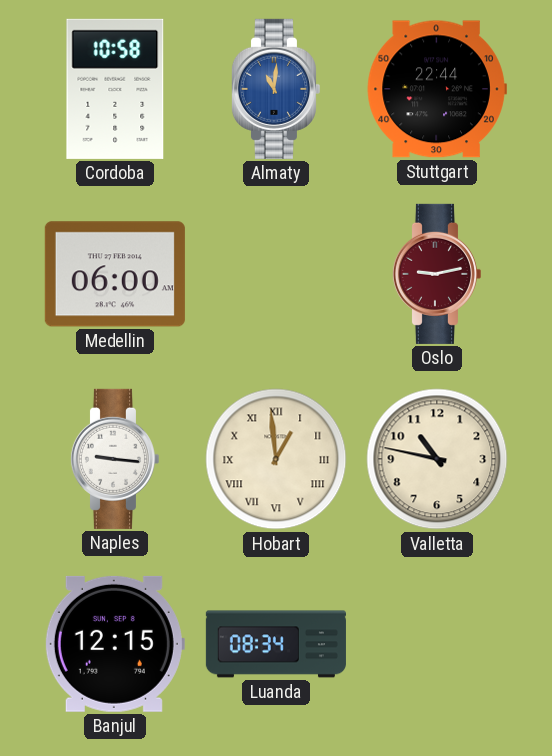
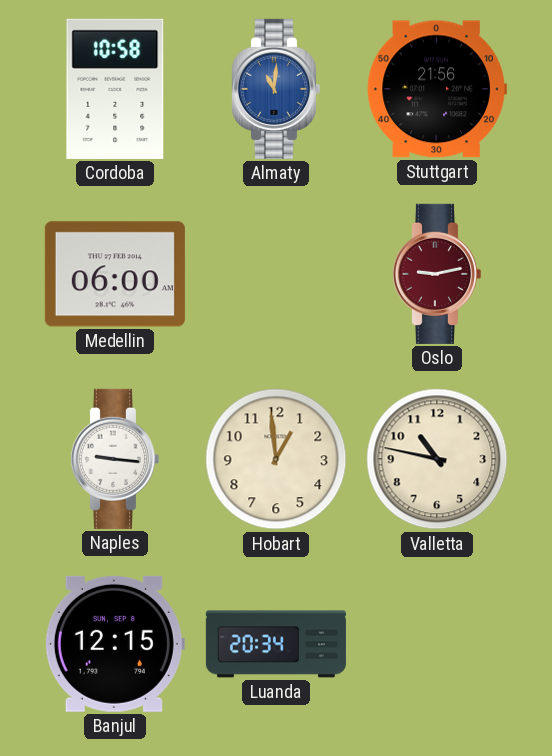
Stuttgart: 22:44 -> 21:56 (437, 89)
Hobart numerals: Roman -> Arabic (276, 459)
Luanda: 08:34 -> 20:34 (276, 644)
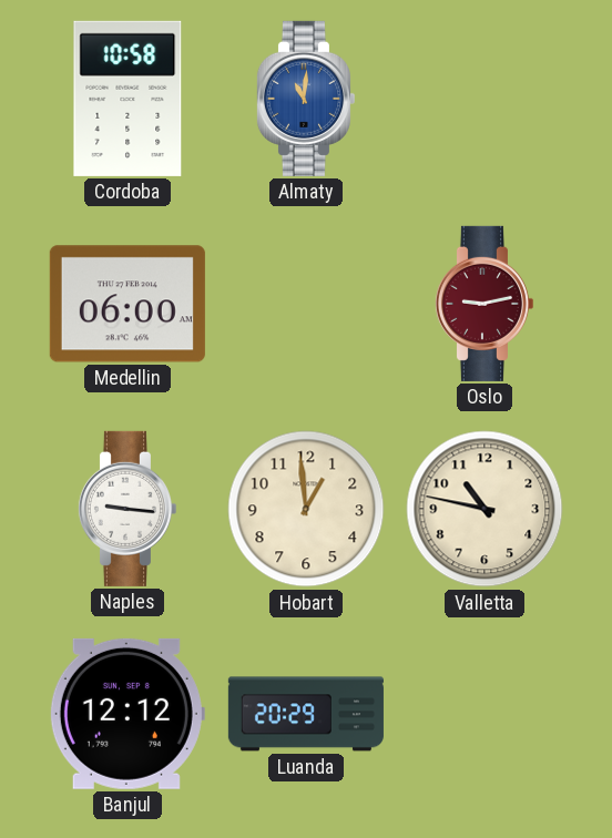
Stuttgart: 21:56 -> none (437, 89)
Banjul: 12:15 -> 12:12 (126, 714)
Luanda: 20:34 -> 20:29 (306, 714)
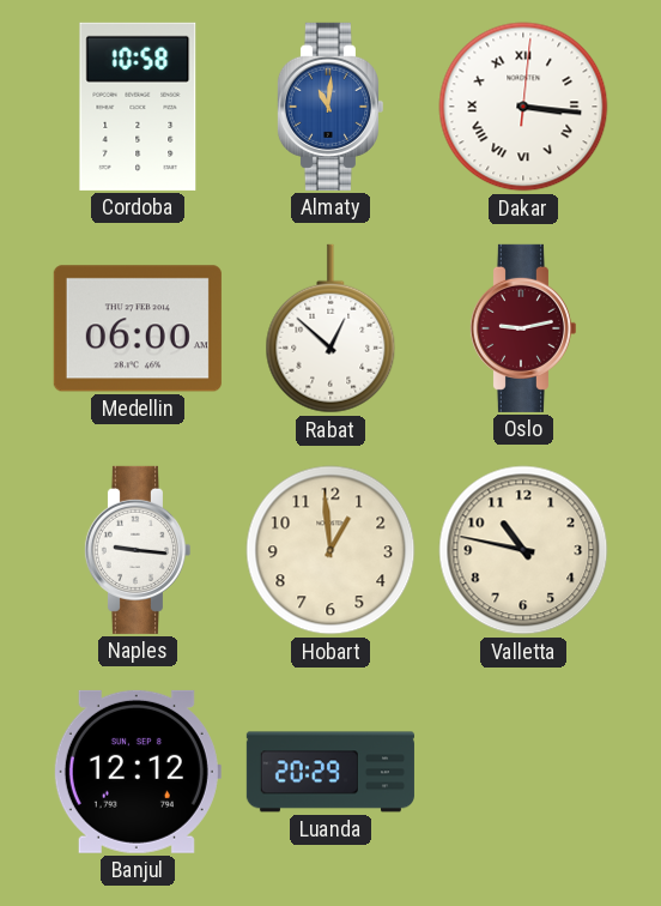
Dakar: none -> 3:16 (523, 107)
Rabat: none -> 12:52 (330, 328)
